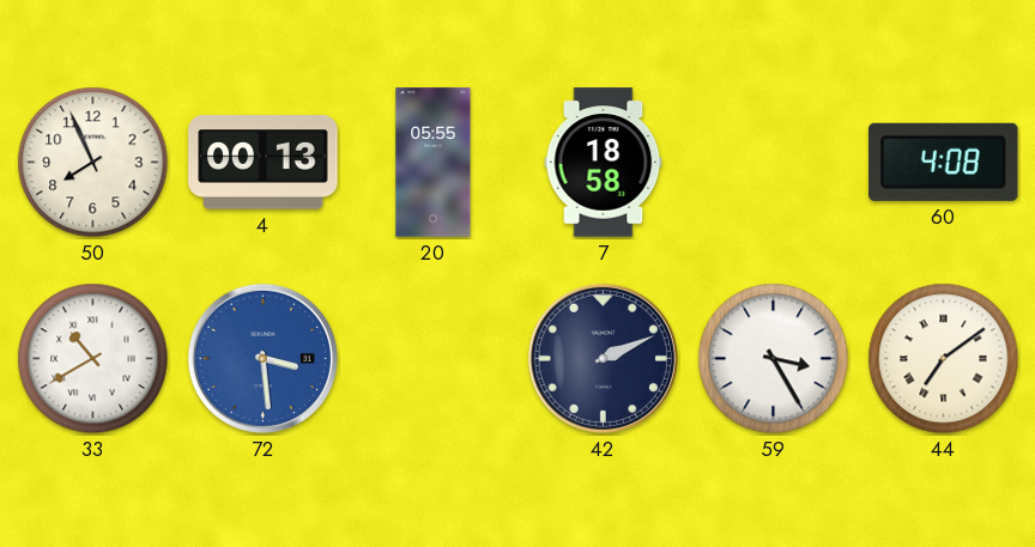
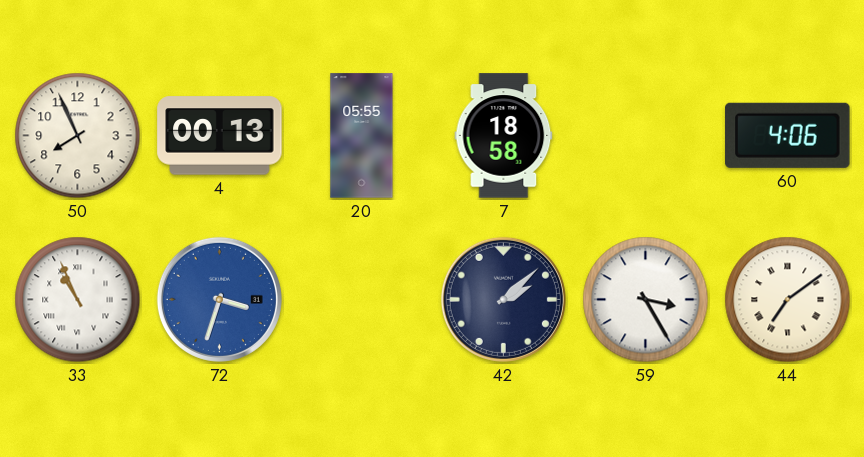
60: 4:08 -> 4:06 (788, 135)
33: 10:40 -> 10:56 (78, 300)
72: 3:29 -> 3:33 (219, 299)
42: 2:11 -> 2:08 (503, 299)
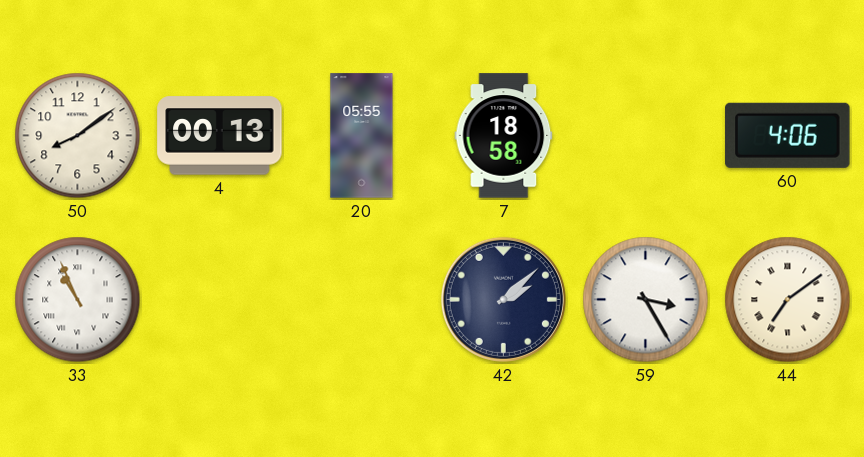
50: 7:56 -> 8:09 (78, 136)
72: 3:33 -> none (219, 299)
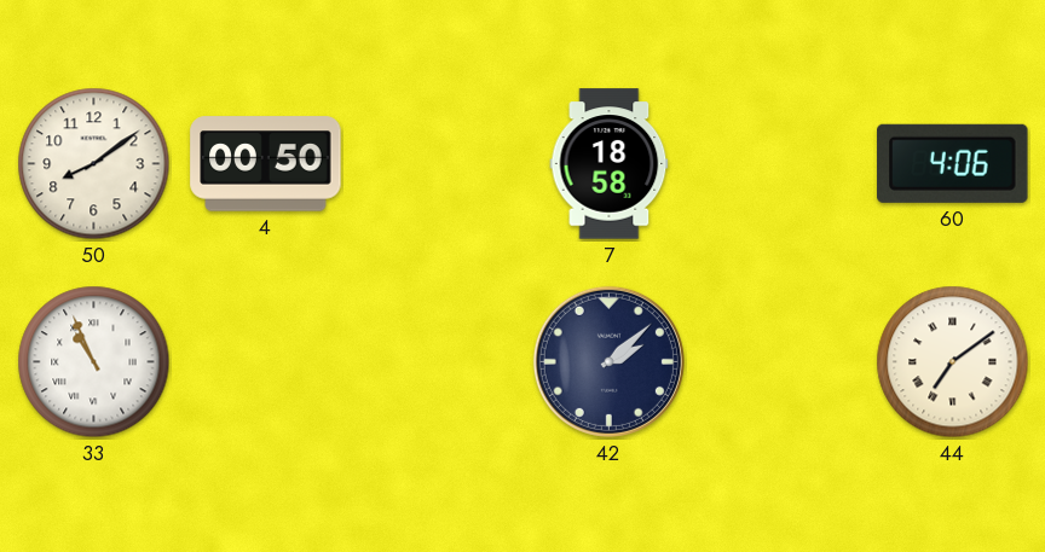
4: 00:13 -> 00:50 (266, 164)
20: 05:55 -> none (362, 136)
59: 3:25 -> none (646, 300)
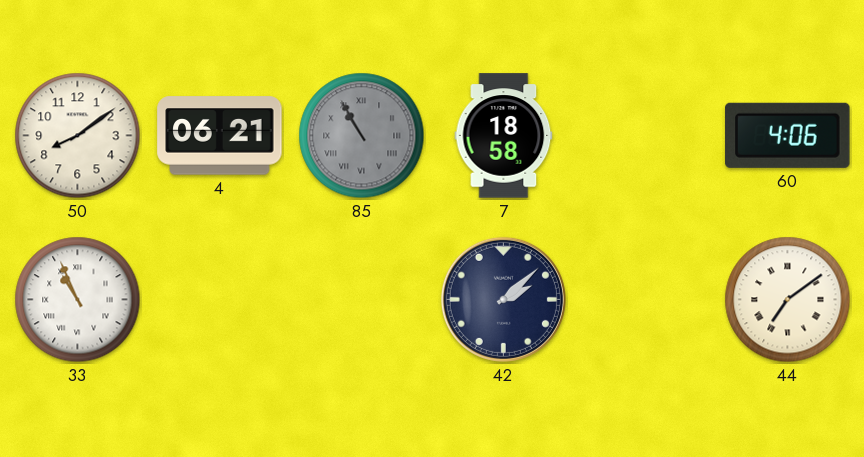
4: 00:50 -> 06:21 (220, 136)
85: none -> 10:55 (362, 136)
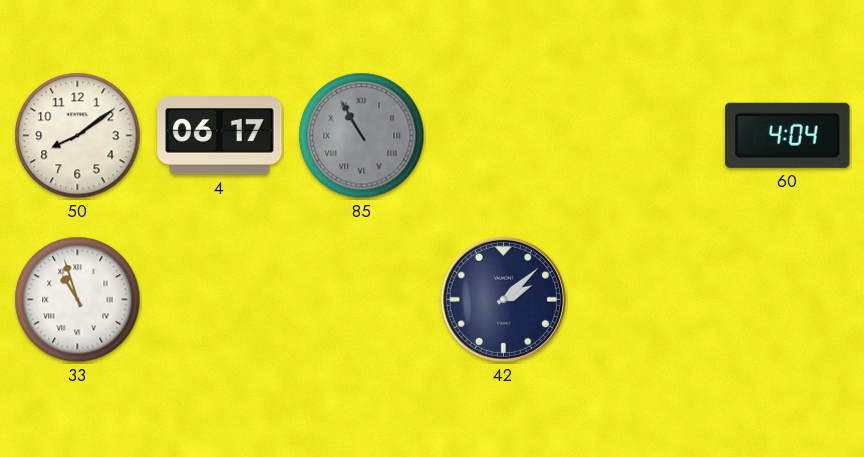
4: 06:21 -> 06:17 (220, 136)
7: 18:58 -> none (504, 136)
60: 4:06 -> 4:04 (788, 135)
33: 10:56 -> 10:57 (78, 300)
44: 7:09 -> none (788, 300)
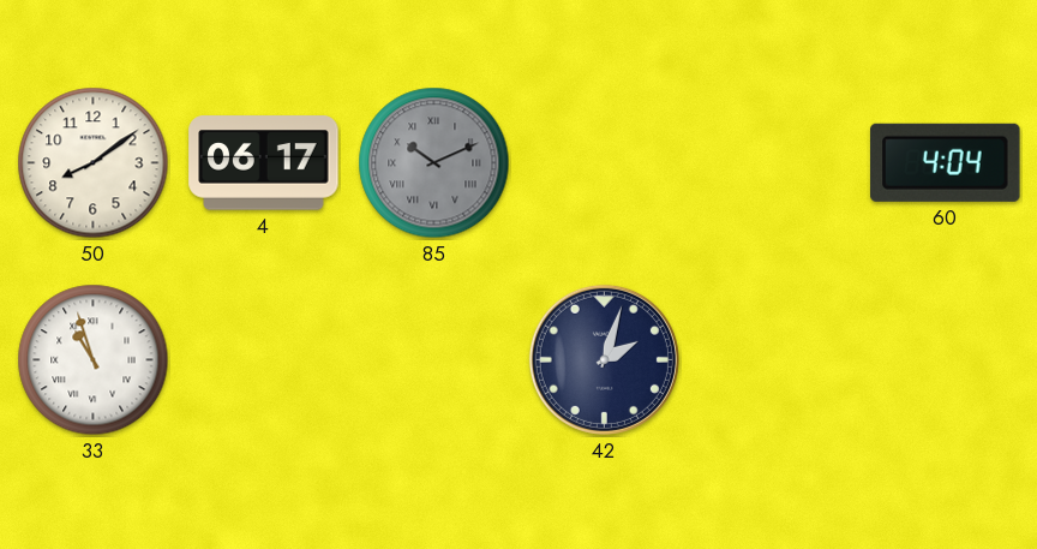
85: 10:55 -> 10:11 (434, 163)
42: 2:08 -> 2:03 (604, 359)
